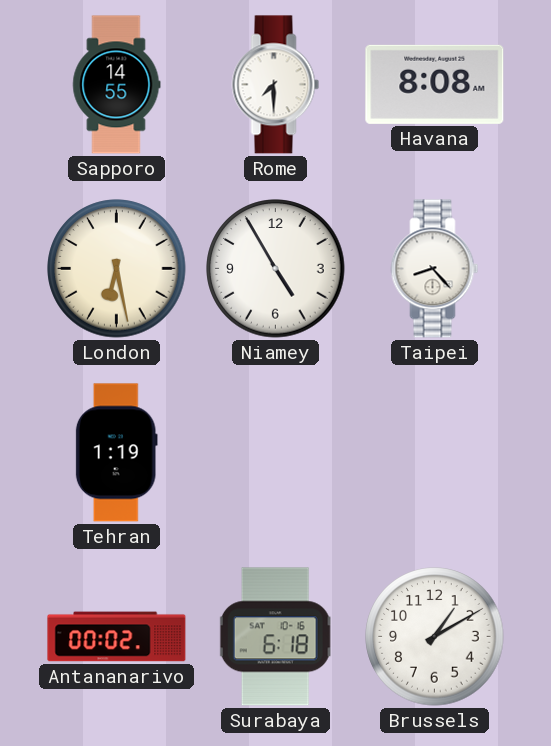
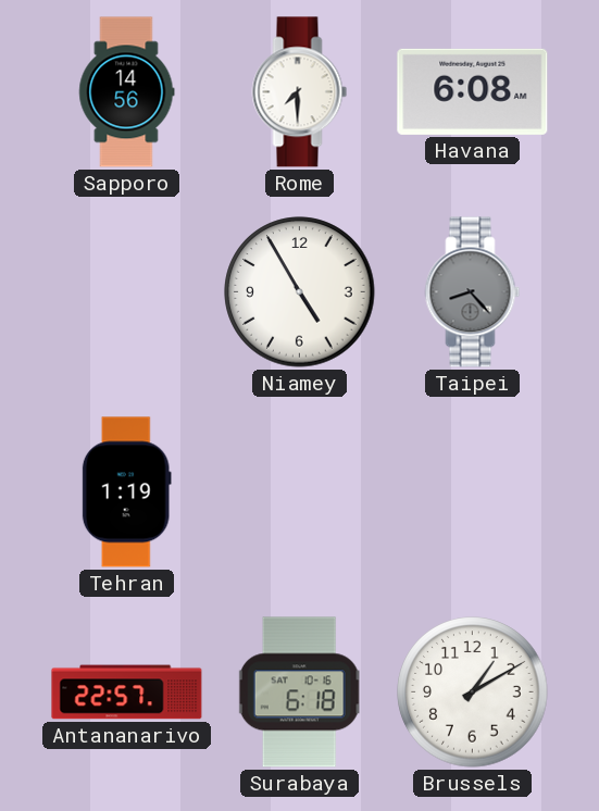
Sapporo: 14:55 -> 14:56 (127, 92)
Havana: 8:08 -> 6:08 (473, 91)
London: 6:28 -> none (117, 269)
Taipei dial: white -> grey (473, 292)
Antananarivo: 00:02 -> 22:57 (127, 693)
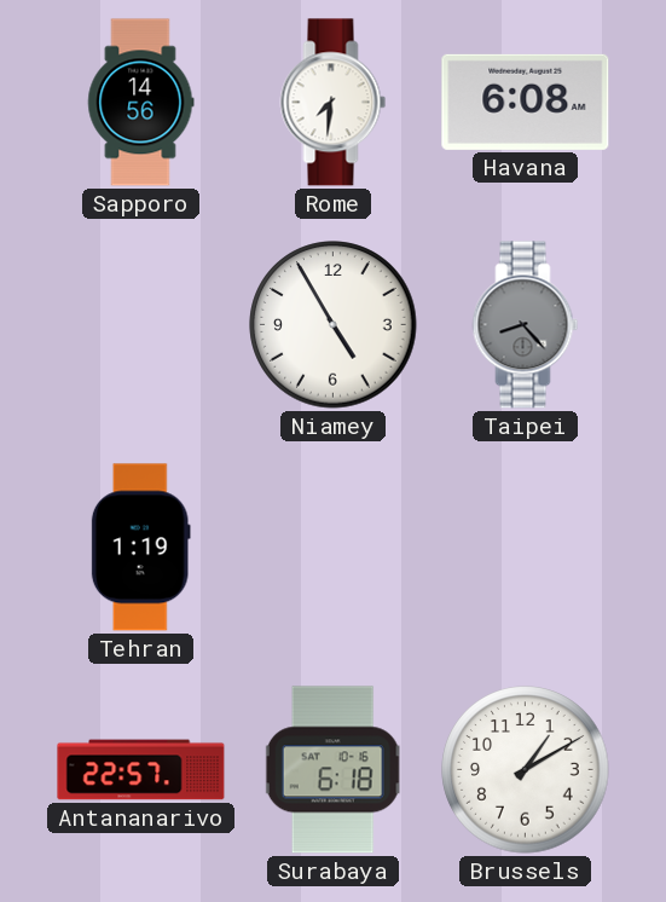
Rome: 7:30 -> 7:31 (334, 103)
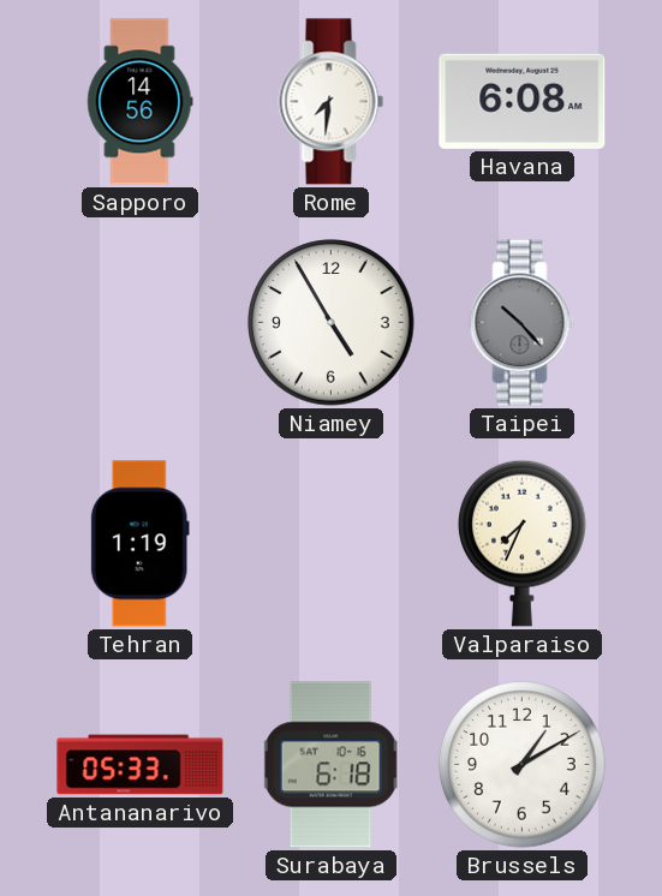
Taipei: 8:23 -> 10:23 (523, 323)
Valparaiso: none -> 7:34 (523, 543)
Antananarivo: 22:57 -> 05:33 (141, 765)
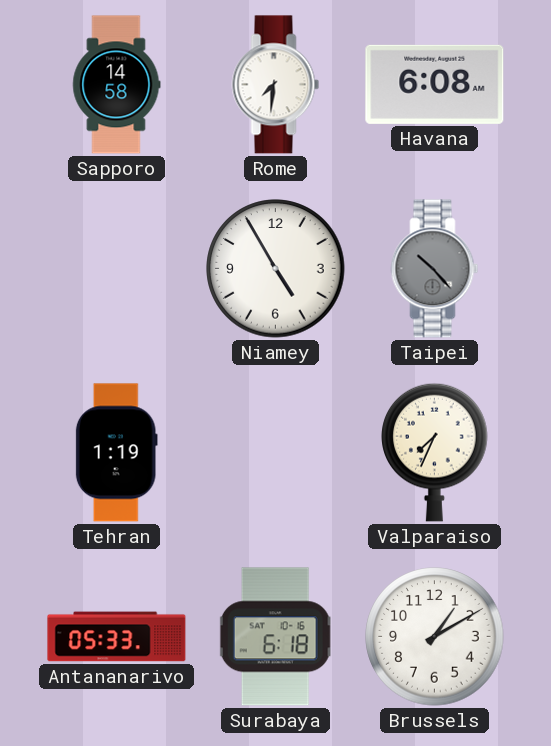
Sapporo: 14:56 -> 14:58 (117, 85)
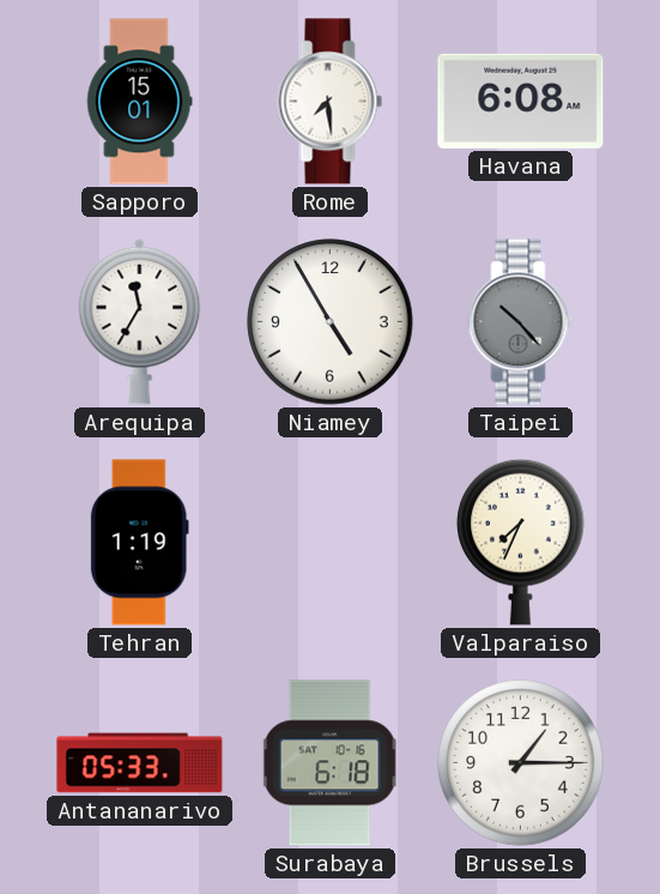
Sapporo: 14:58 -> 15:01 (140, 102)
Rome: 7:31 -> 7:29 (331, 102)
Arequipa: none -> 11:35 (140, 321)
Brussels: 1:10 -> 1:15 (521, 763)
